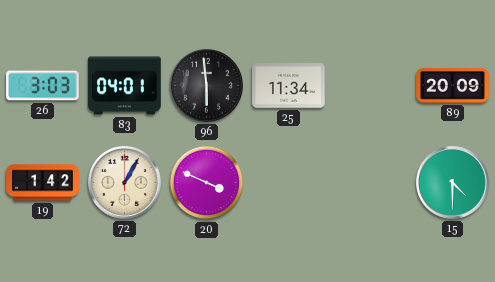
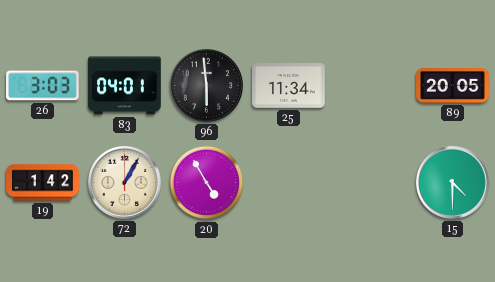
89: 20:09 -> 20:05 (453, 86)
20: 3:49 -> 4:55 (207, 183)
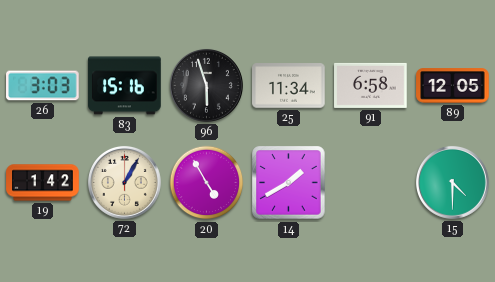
83: 04:01 -> 15:16 (125, 86)
96: 5:59 -> 5:57 (206, 85)
91: none -> 6:58 (371, 85)
89: 20:05 -> 12:05 (453, 86)
14: none -> 1:40 (289, 183)
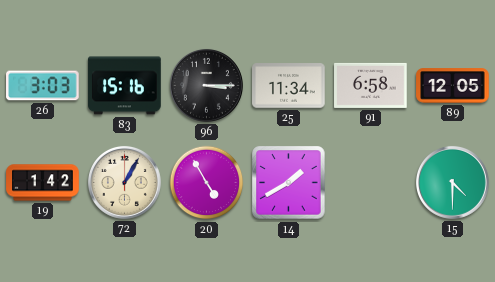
96: 5:57 -> 3:15 (206, 85)
